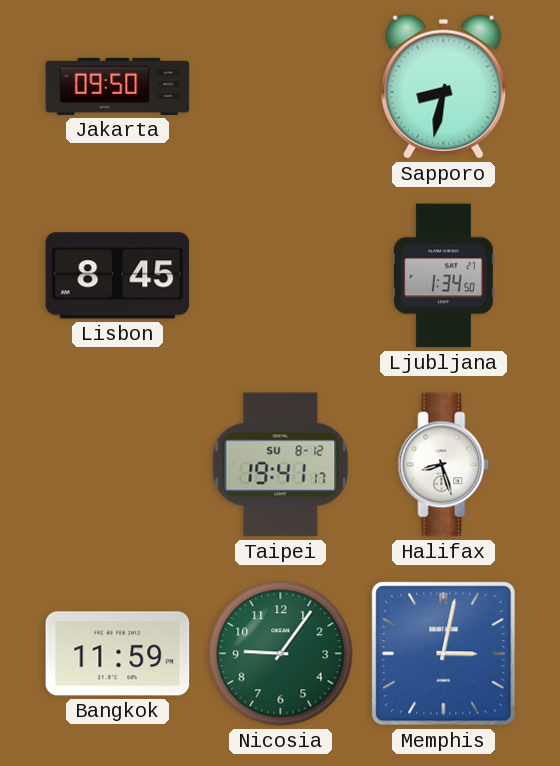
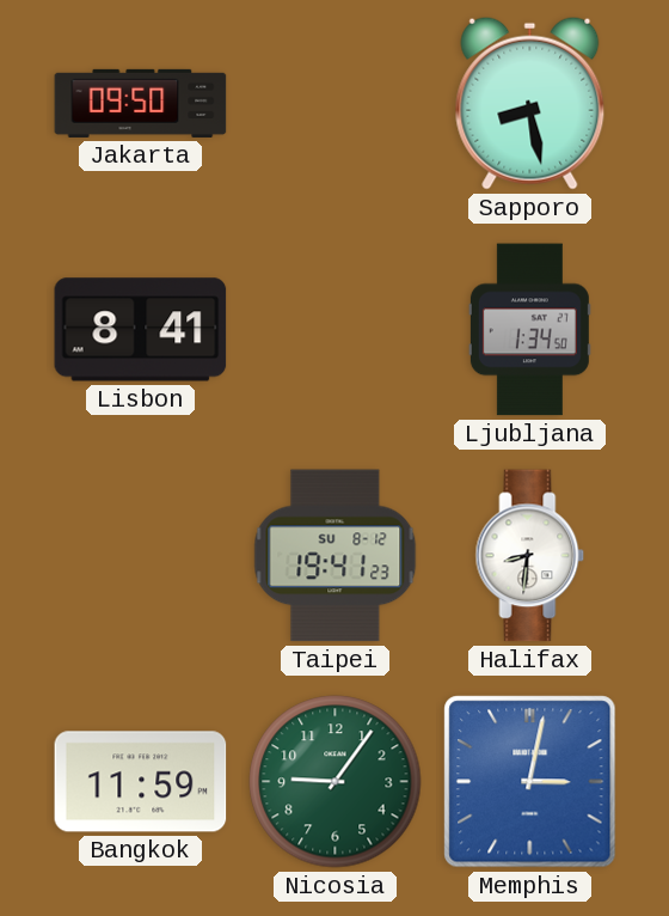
Sapporo: 8:32 -> 8:28 (530, 103)
Lisbon: 8:45 -> 8:41 (141, 330)
Taipei: 19:41:17 -> 19:41:23 (336, 556)
Halifax: 8:27 -> 8:31 (530, 556)
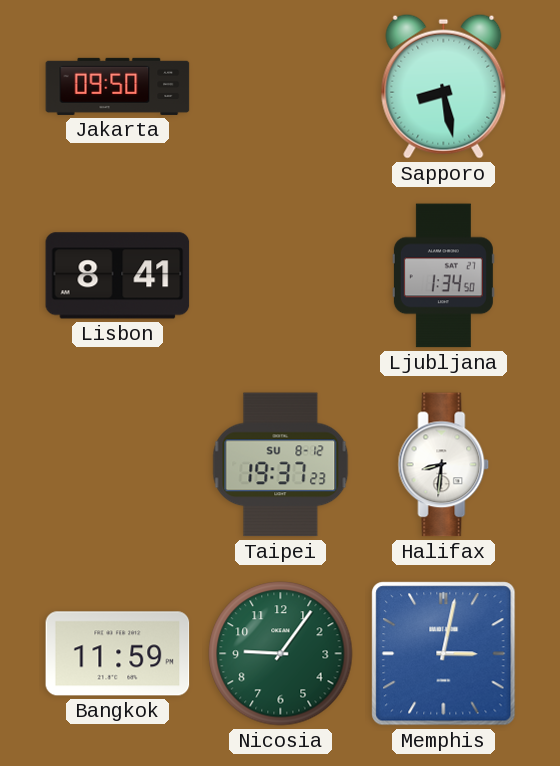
Taipei: 19:41 -> 19:37 (281, 465)
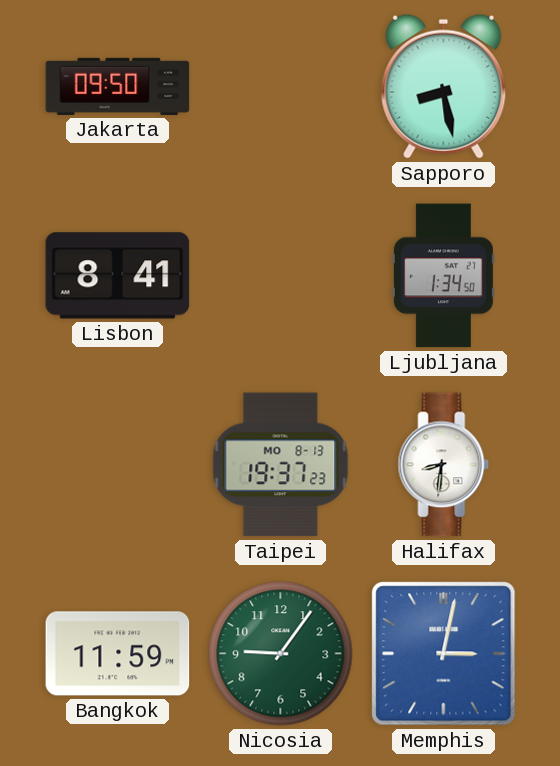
Taipei date: SU 8-12 -> MO 8-13 (281, 465)
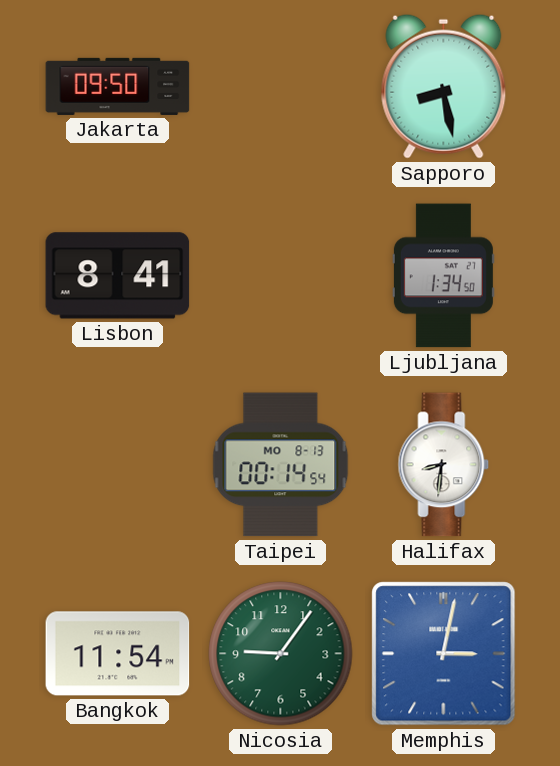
Taipei: 19:37 -> 00:14 (281, 465)
Bangkok: 11:59 -> 11:54 (118, 654)
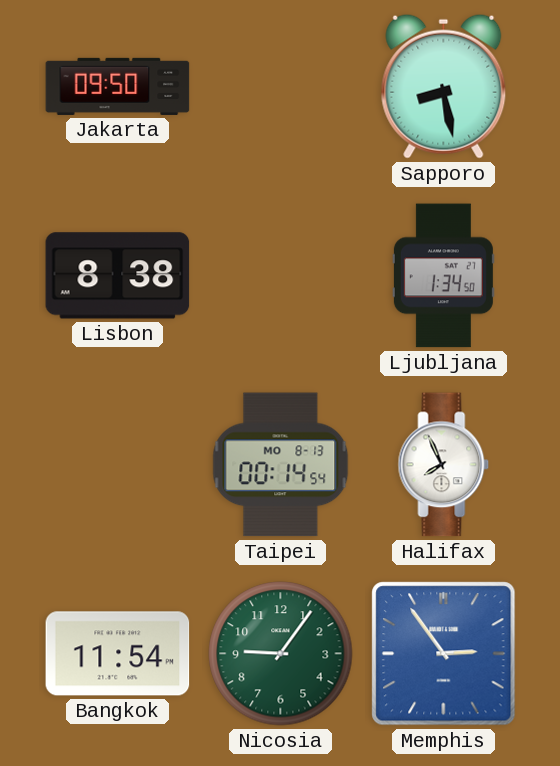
Lisbon: 8:41 -> 8:38 (118, 276)
Halifax: 8:31 -> 7:56 (444, 465)
Memphis: 3:02 -> 2:54 (444, 654)
